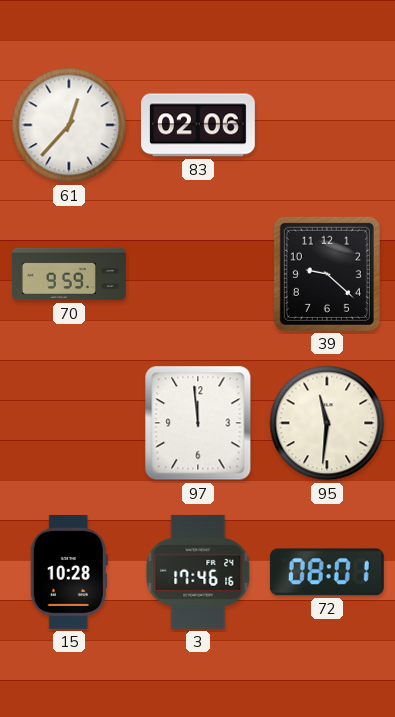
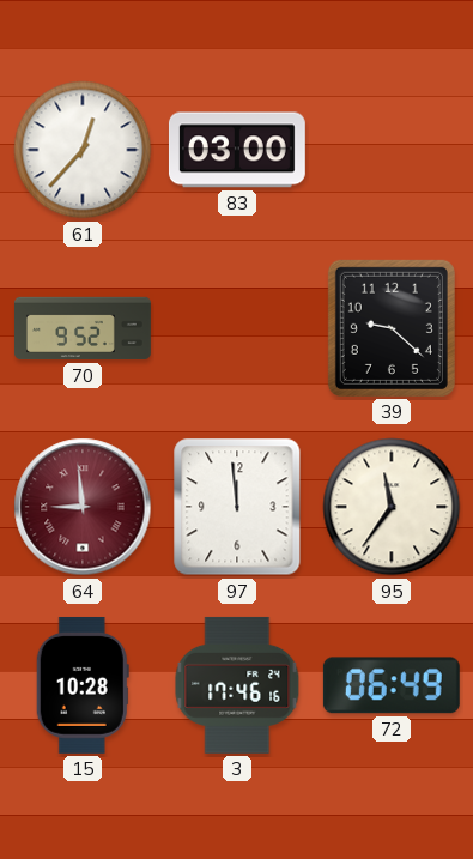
83: 02:06 -> 03:00 (237, 150)
70: 9:59 -> 9:52 (84, 328)
64: none -> 8:59 (83, 507)
95: 11:31 -> 11:36 (392, 507)
72: 08:01 -> 06:49 (392, 685)
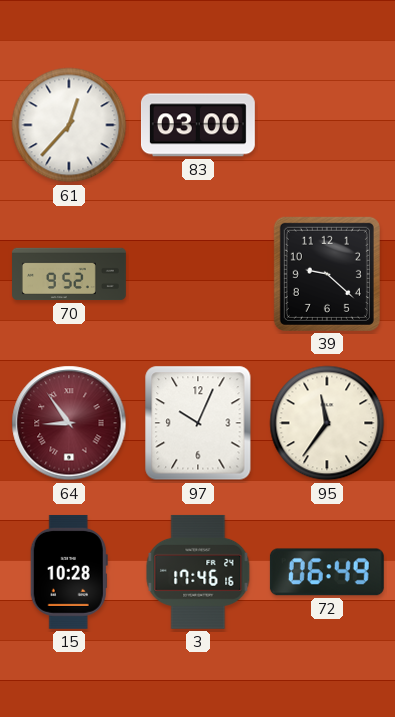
64: 8:59 -> 8:54 (69, 423)
97: 11:59 -> 10:04 (198, 423)
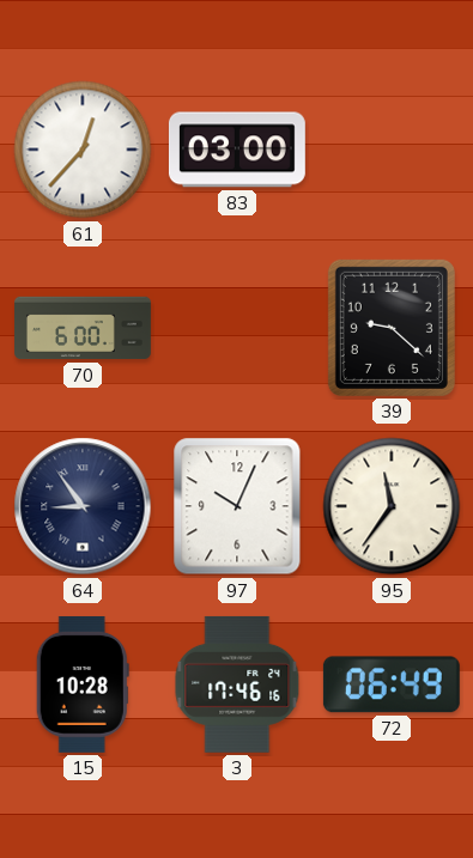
70: 9:52 -> 6:00 (84, 328)
64 dial: burgundy -> navy (83, 506)
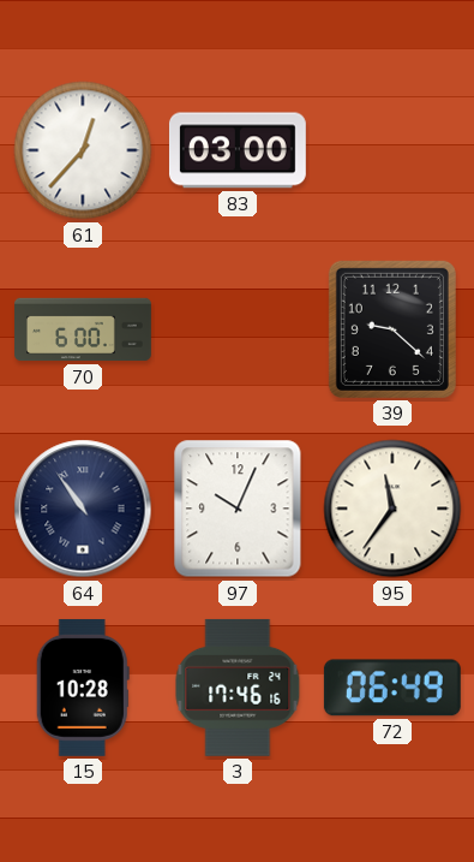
64: 8:54 -> 10:54 (83, 509)
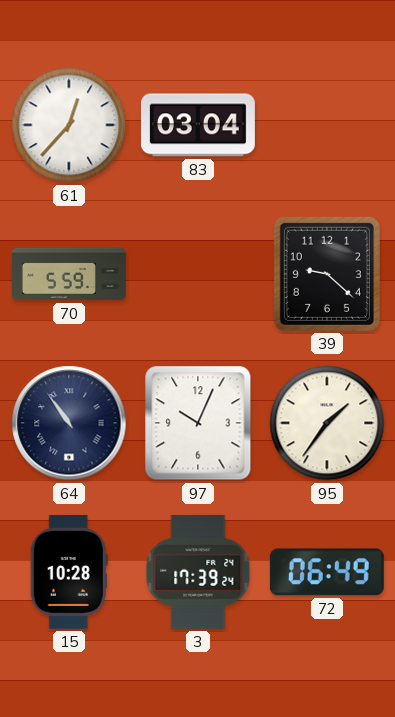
83: 03:00 -> 03:04 (198, 125)
70: 6:00 -> 5:59 (70, 274)
95: 11:36 -> 1:36 (327, 423)
3: 17:46 -> 17:39 (198, 572)
